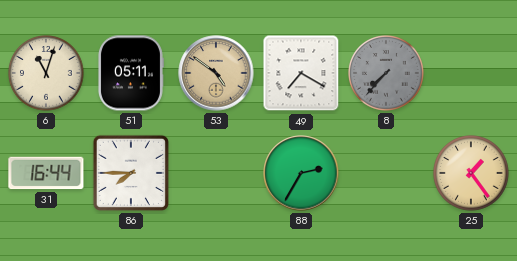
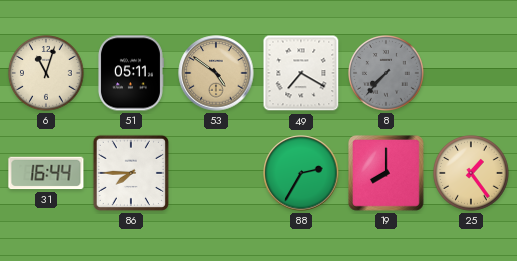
19: none -> 8:00 (387, 174)
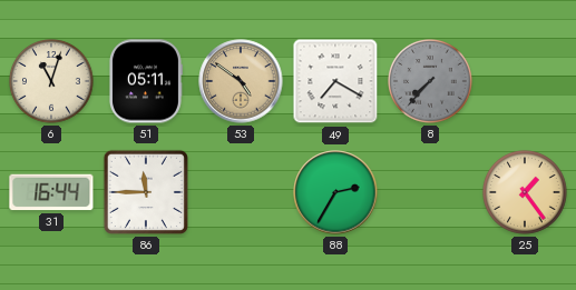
86: 7:45 -> 11:45 (146, 192)
19: 8:00 -> none (387, 174)
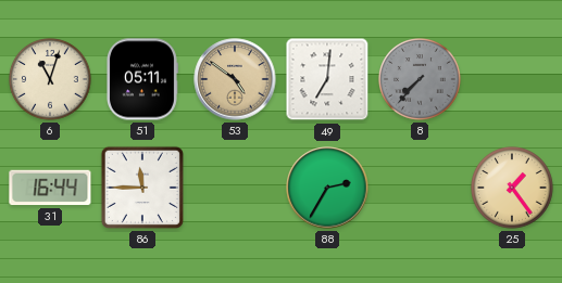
49: 7:20 -> 7:01 (327, 79)
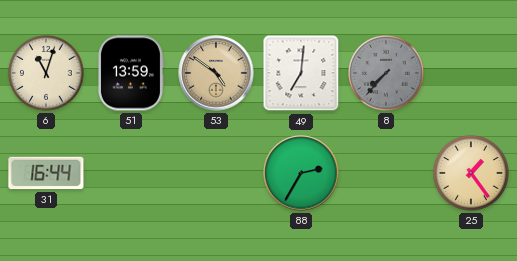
51: 05:11 -> 13:59 (130, 73)
86: 11:45 -> none (142, 188)
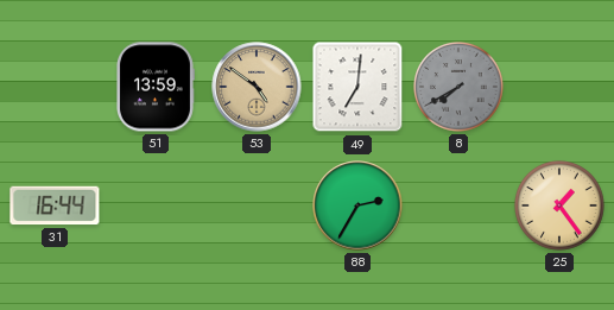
6: 11:03 -> none (47, 74)
8: 7:37 -> 7:40 (460, 88)
